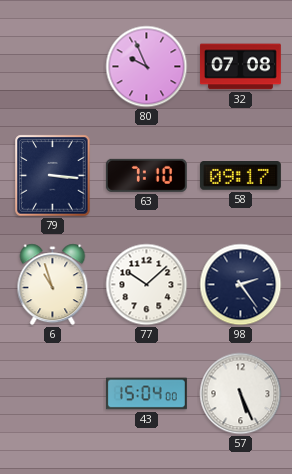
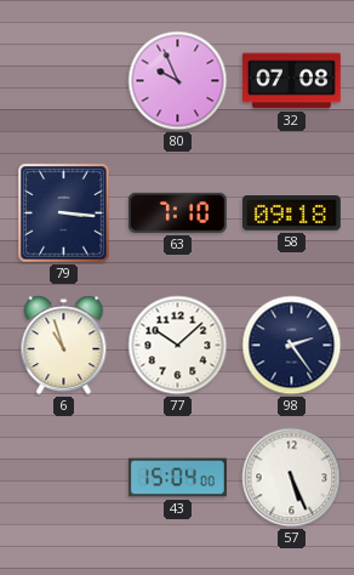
58: 09:17 -> 09:18 (291, 214)
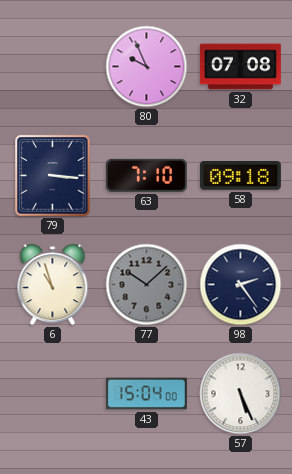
77 dial: white -> grey (147, 285)
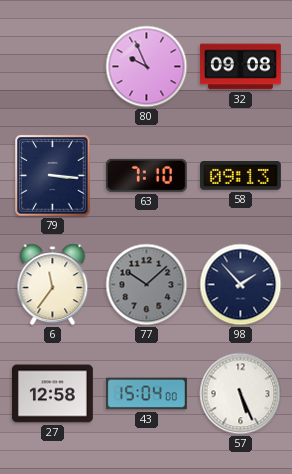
32: 07:08 -> 09:08 (240, 67)
58: 09:18 -> 09:13 (240, 176)
6: 10:57 -> 11:36 (53, 285)
98: 2:24 -> 1:53 (241, 285)
27: none -> 12:58 (52, 394)
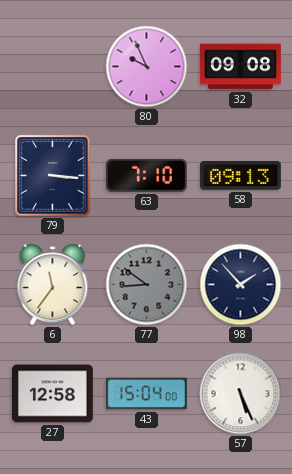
77: 10:08 -> 8:51 (147, 285)
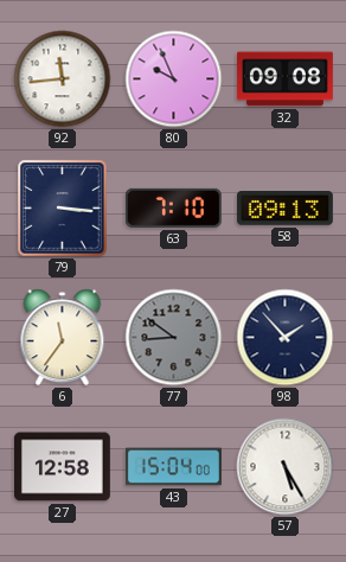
92: none -> 11:44 (63, 79)
57: 5:26 -> 5:25 (286, 467)
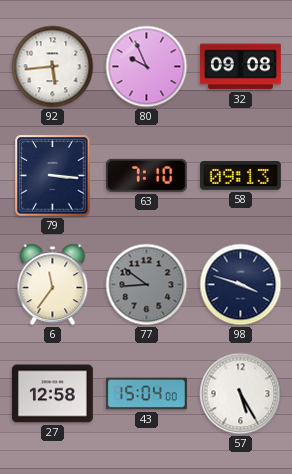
92: 11:44 -> 5:44 (53, 67)
98: 1:53 -> 3:48 (241, 285)
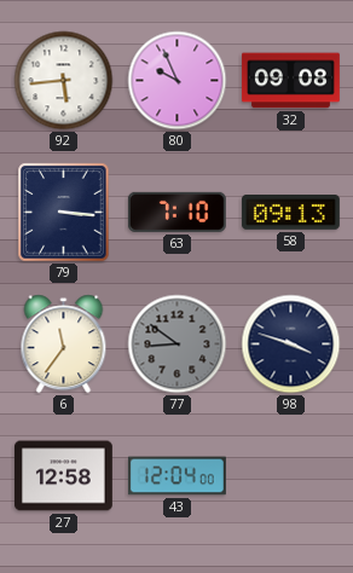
43: 15:04 -> 12:04 (178, 476)
57: 5:25 -> none (241, 394)
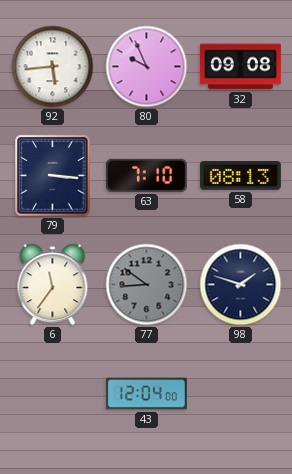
58: 09:13 -> 08:13 (240, 176)
98: 3:48 -> 1:48 (241, 285)
27: 12:58 -> none (63, 476)
